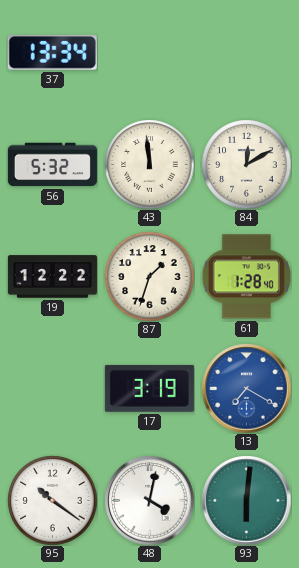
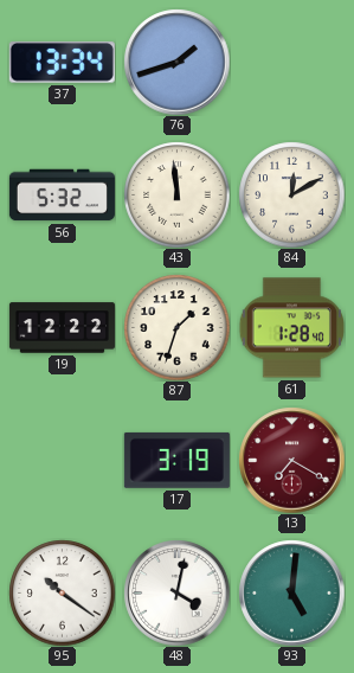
76: none -> 1:42 (176, 62)
13 dial: blue -> burgundy (291, 460)
93: 6:01 -> 5:01 (291, 592)
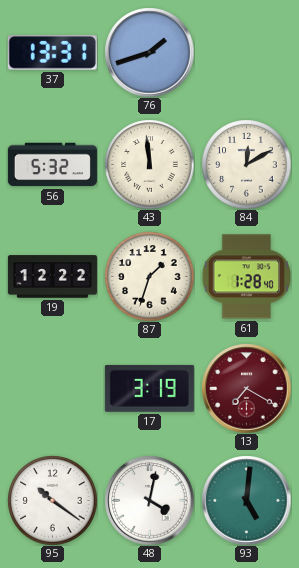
37: 13:34 -> 13:31 (52, 53)
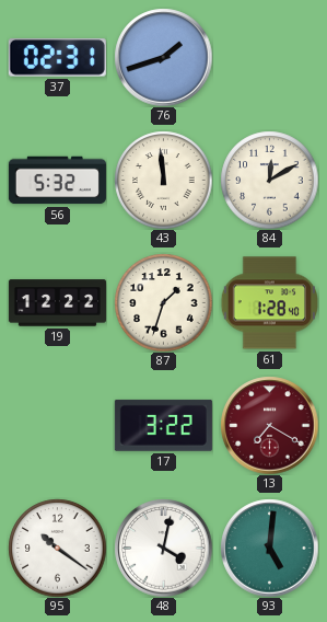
37: 13:31 -> 02:31 (57, 58)
17: 3:19 -> 3:22 (163, 425)
